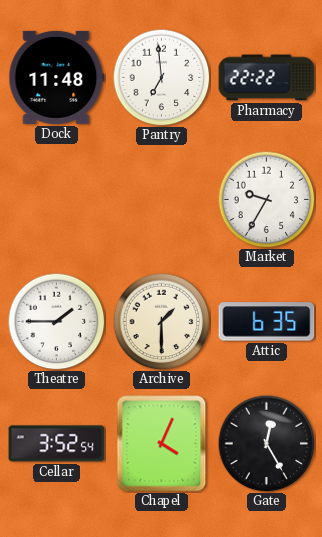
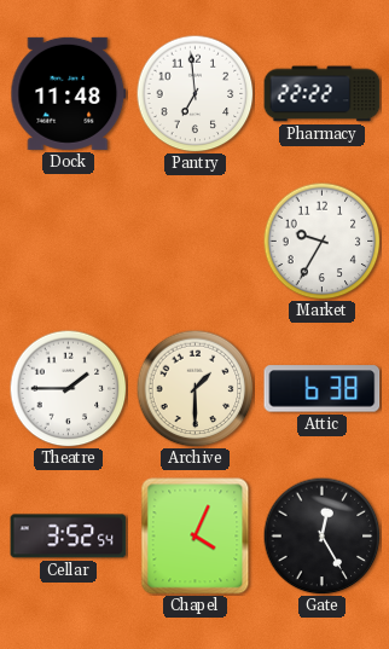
Attic: 6:35 -> 6:38 (323, 389)
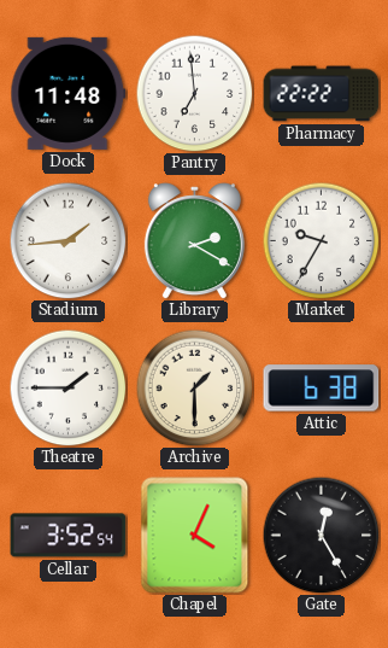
Stadium: none -> 1:44 (67, 240)
Library: none -> 2:20 (194, 241)
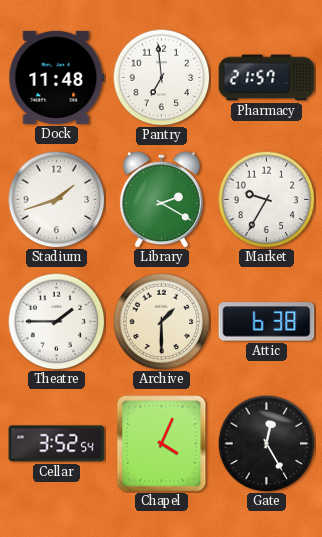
Pharmacy: 22:22 -> 21:57 (267, 78)
Stadium: 1:44 -> 1:42 (56, 199)
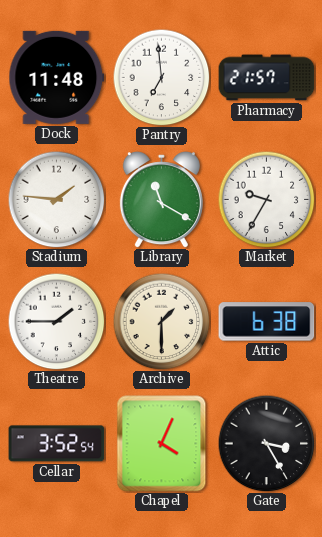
Stadium: 1:42 -> 1:46 (56, 199)
Library: 2:20 -> 11:20 (161, 200)
Gate: 12:25 -> 3:25 (266, 443)
